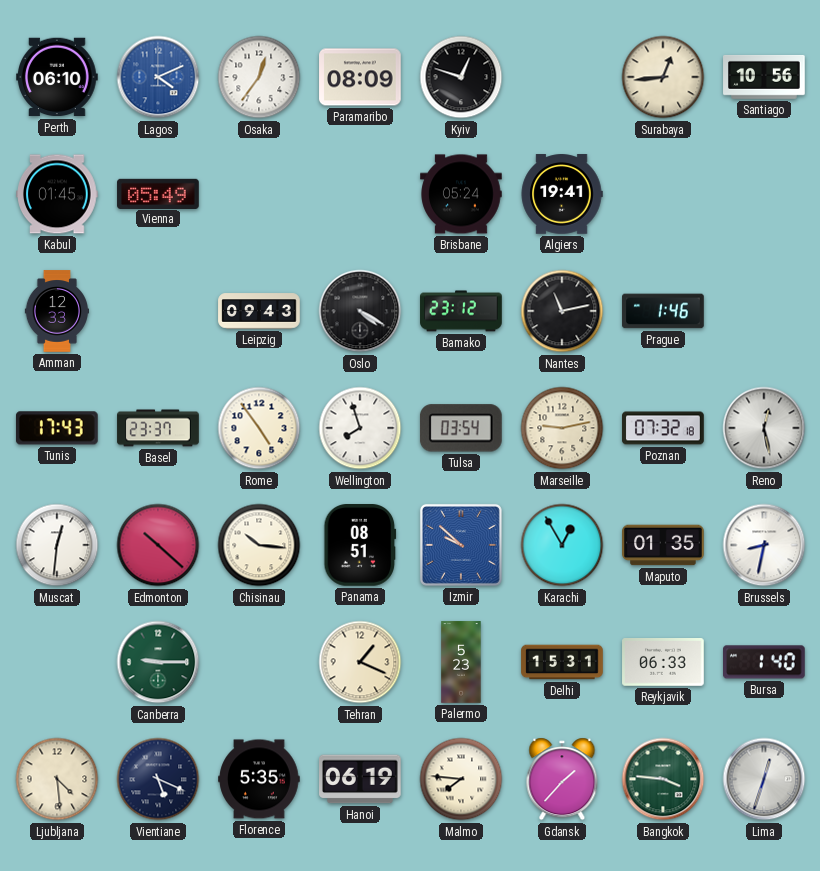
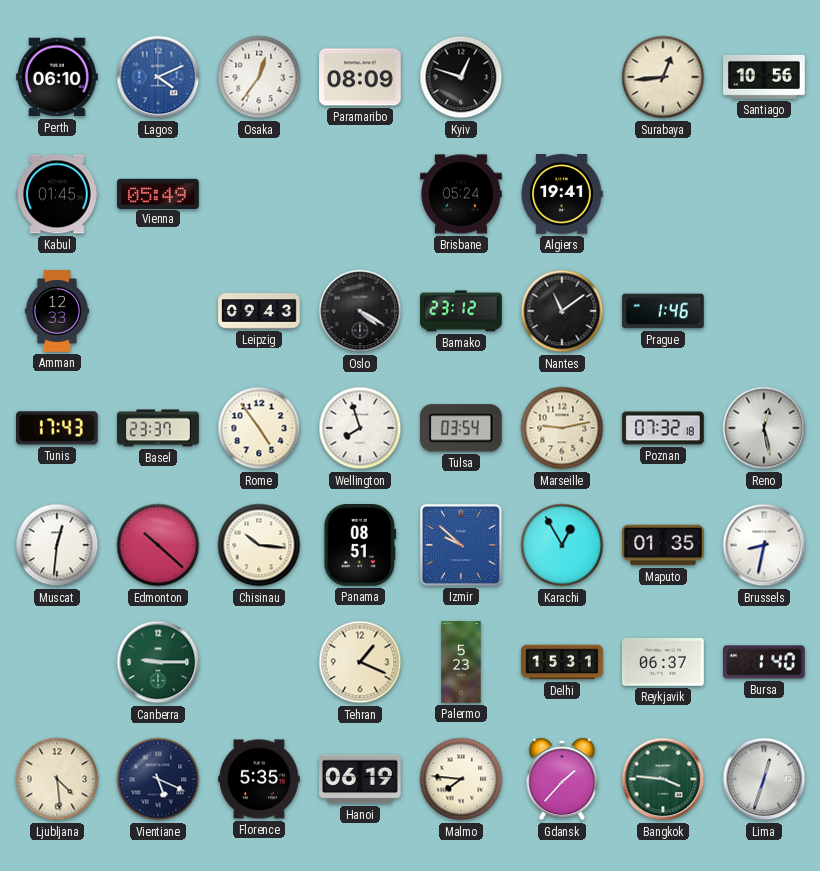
Nantes: 11:13 -> 11:09 (562, 311)
Reykjavik: 06:33 -> 06:37 (663, 663)
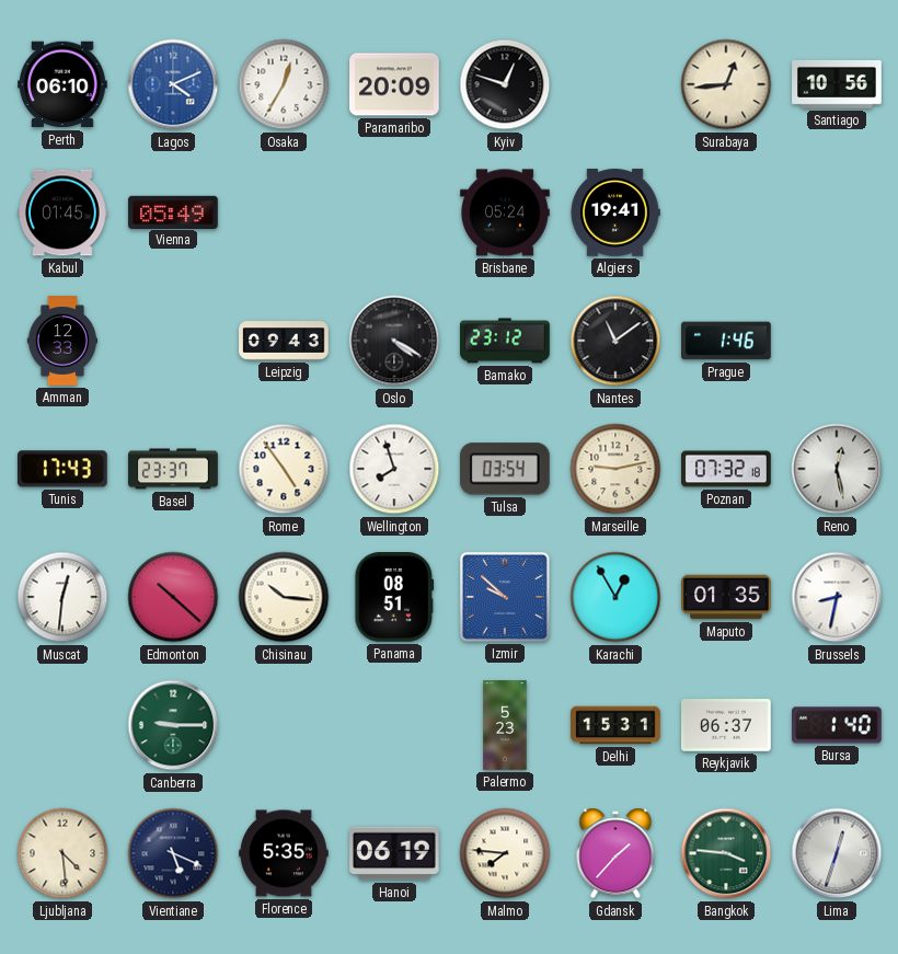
Osaka: 12:36 -> 12:35 (284, 84)
Paramaribo: 08:09 -> 20:09 (394, 84)
Tehran: 1:19 -> none (360, 662)
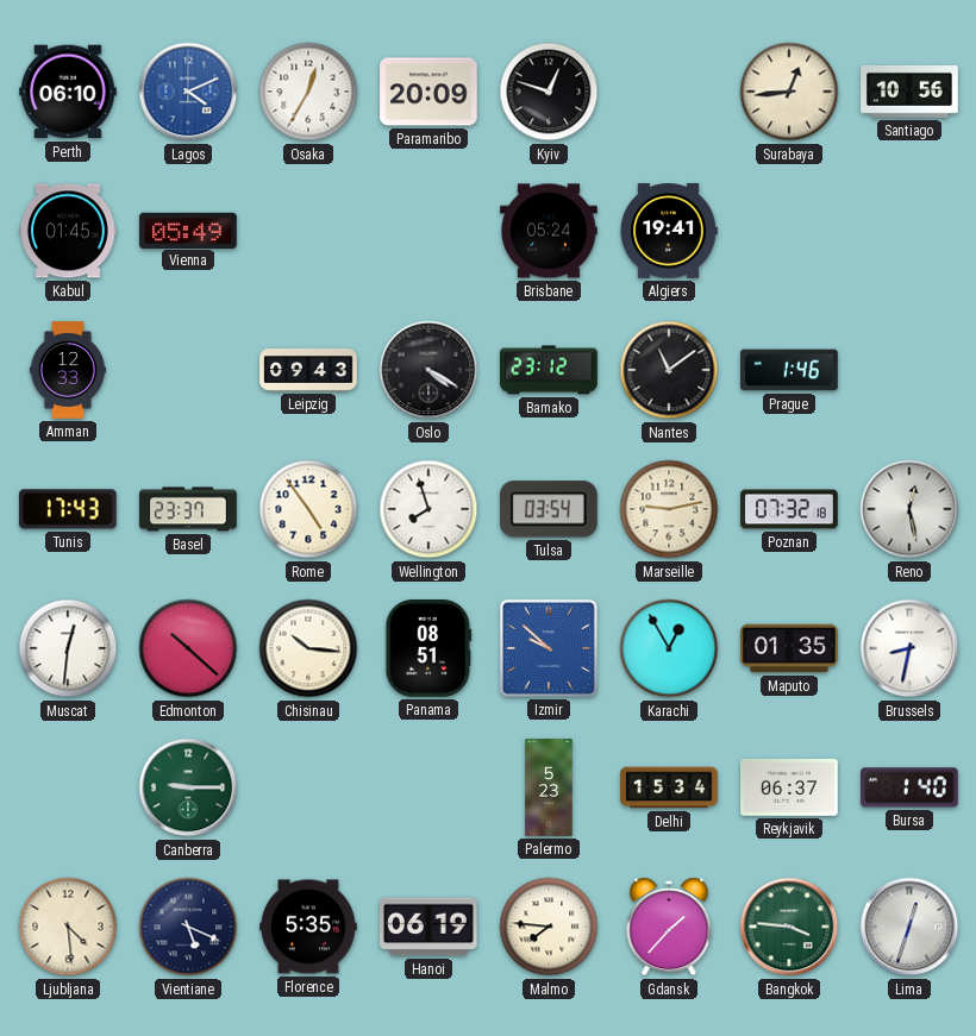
Delhi: 15:31 -> 15:34 (669, 787)
